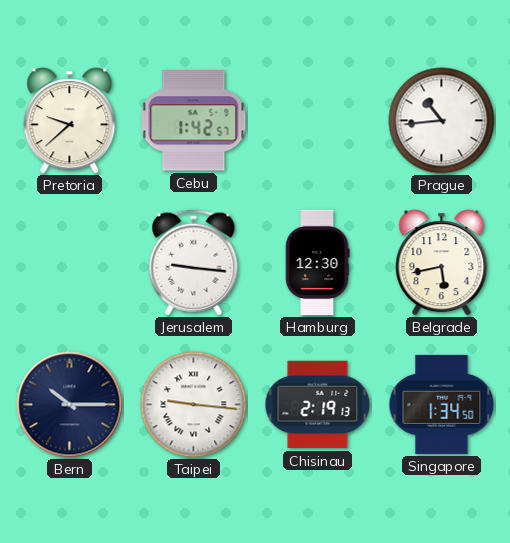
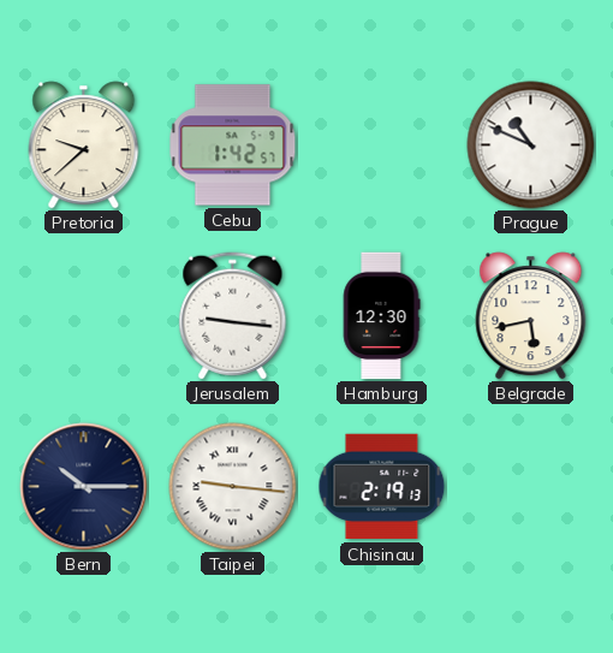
Prague: 10:44 -> 10:49 (531, 146)
Singapore: 1:34 -> none (442, 404)
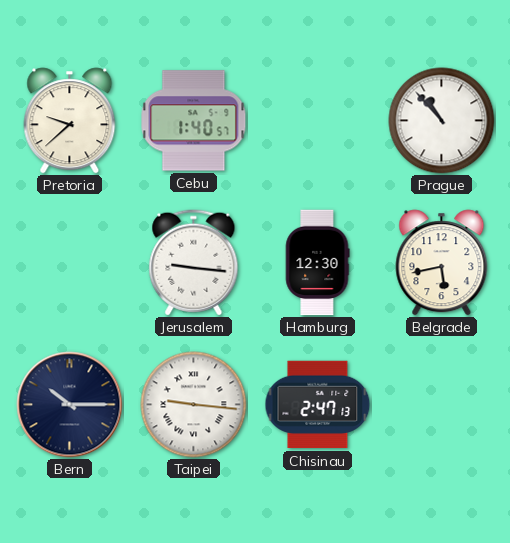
Cebu: 1:42 -> 1:40 (194, 121)
Prague: 10:49 -> 10:53 (442, 121)
Chisinau: 2:19 -> 2:47 (318, 405)
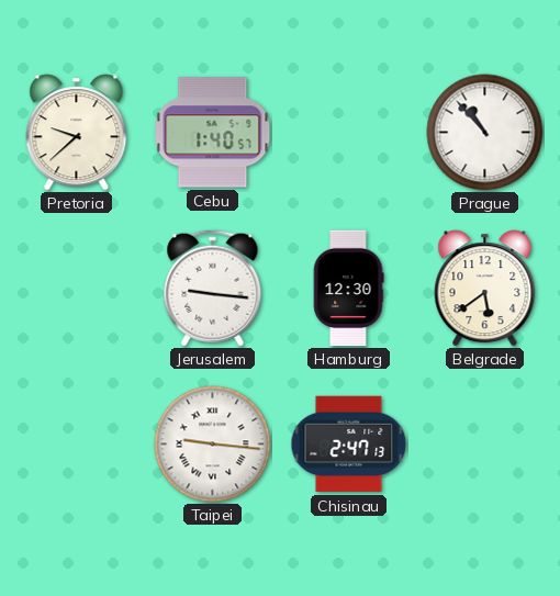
Belgrade: 5:43 -> 5:39 (485, 289)
Bern: 10:15 -> none (70, 405)
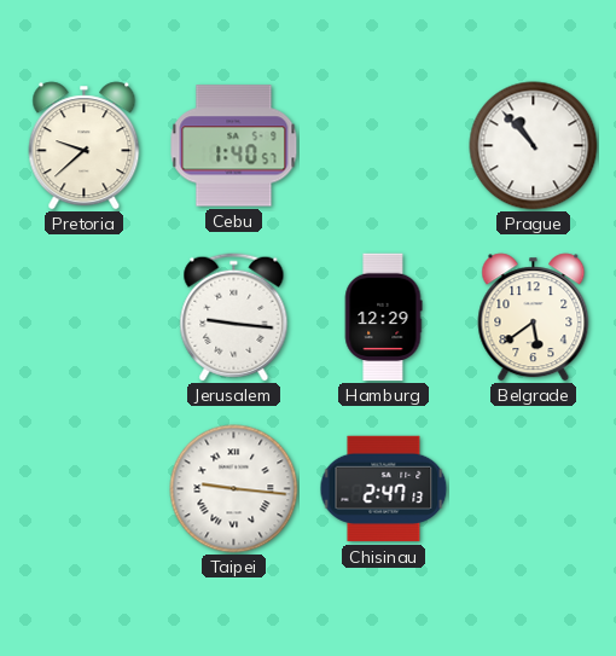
Hamburg: 12:30 -> 12:29 (383, 318)
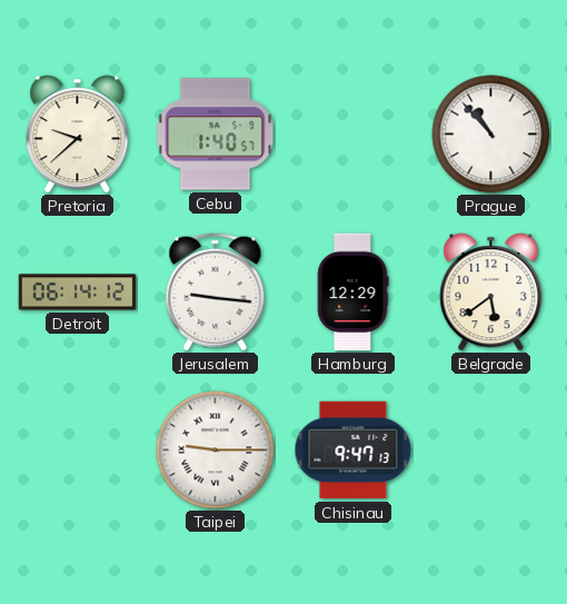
Detroit: none -> 06:14 (78, 293)
Taipei: 9:16 -> 9:15 (216, 450)
Chisinau: 2:47 -> 9:47 (354, 450)
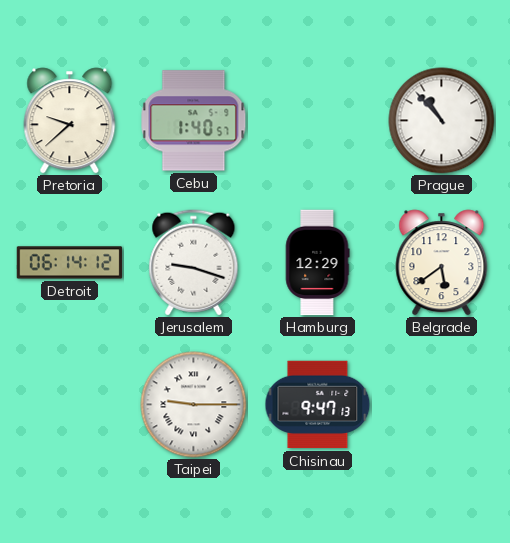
Jerusalem: 9:16 -> 9:18 (194, 263)
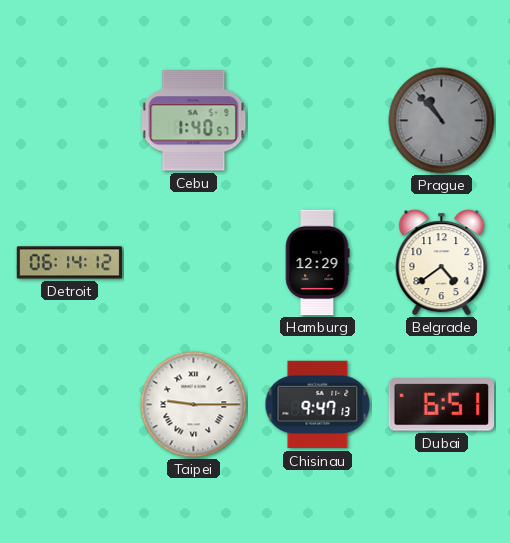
Pretoria: 9:38 -> none (70, 121)
Prague dial: white -> grey (442, 121)
Jerusalem: 9:18 -> none (194, 263)
Belgrade: 5:39 -> 4:39 (442, 263)
Dubai: none -> 6:51 (442, 405)
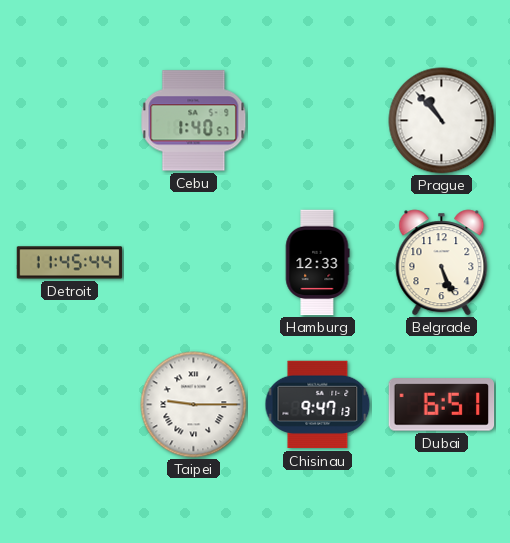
Prague dial: grey -> white (442, 121)
Detroit: 06:14 -> 11:45 (70, 263)
Hamburg: 12:29 -> 12:33 (317, 263)
Belgrade: 4:39 -> 5:26 (442, 263)
